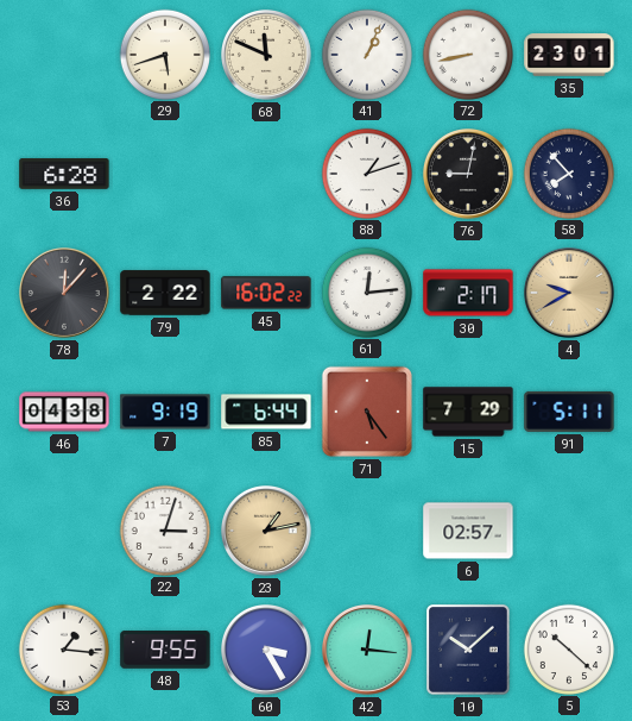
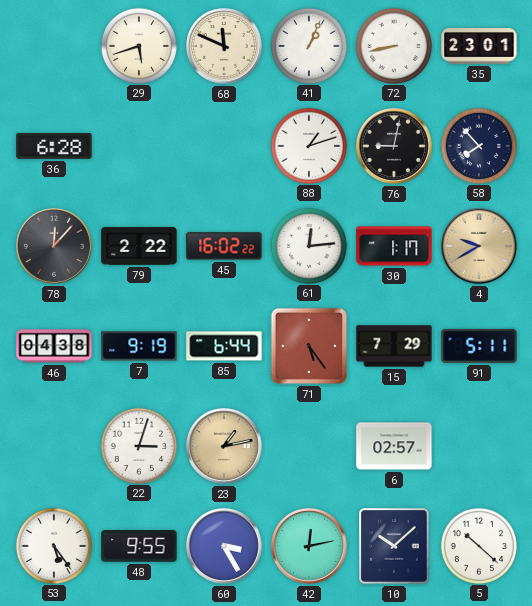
30: 2:17 -> 1:17 (394, 246)
53: 1:16 -> 5:24 (53, 545)
42: 12:16 -> 12:13 (310, 547)
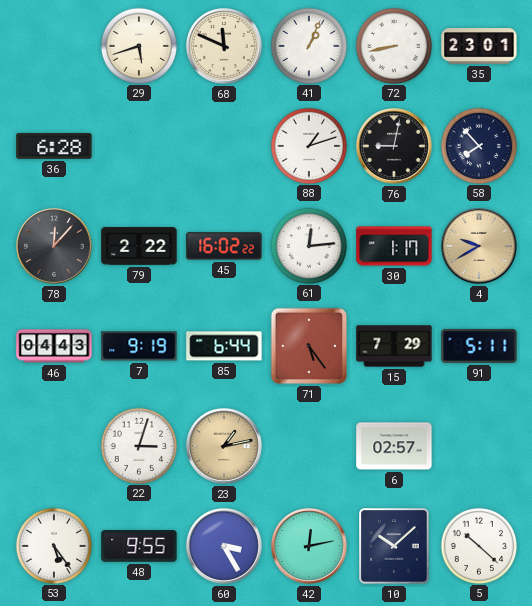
46: 04:38 -> 04:43 (54, 346)
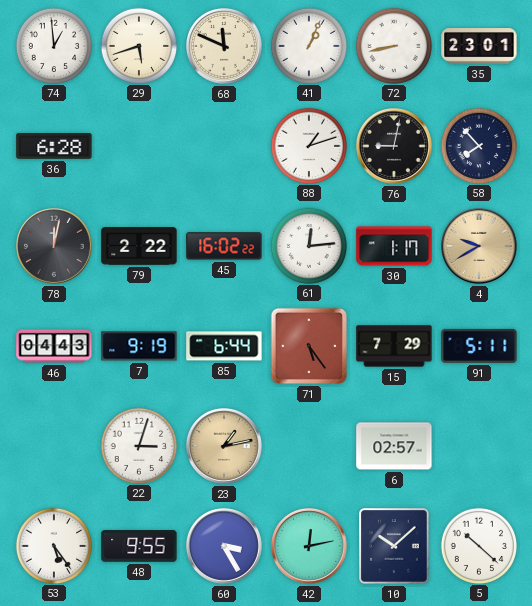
74: none -> 12:59 (53, 45)
78: 12:07 -> 12:02 (55, 247)
